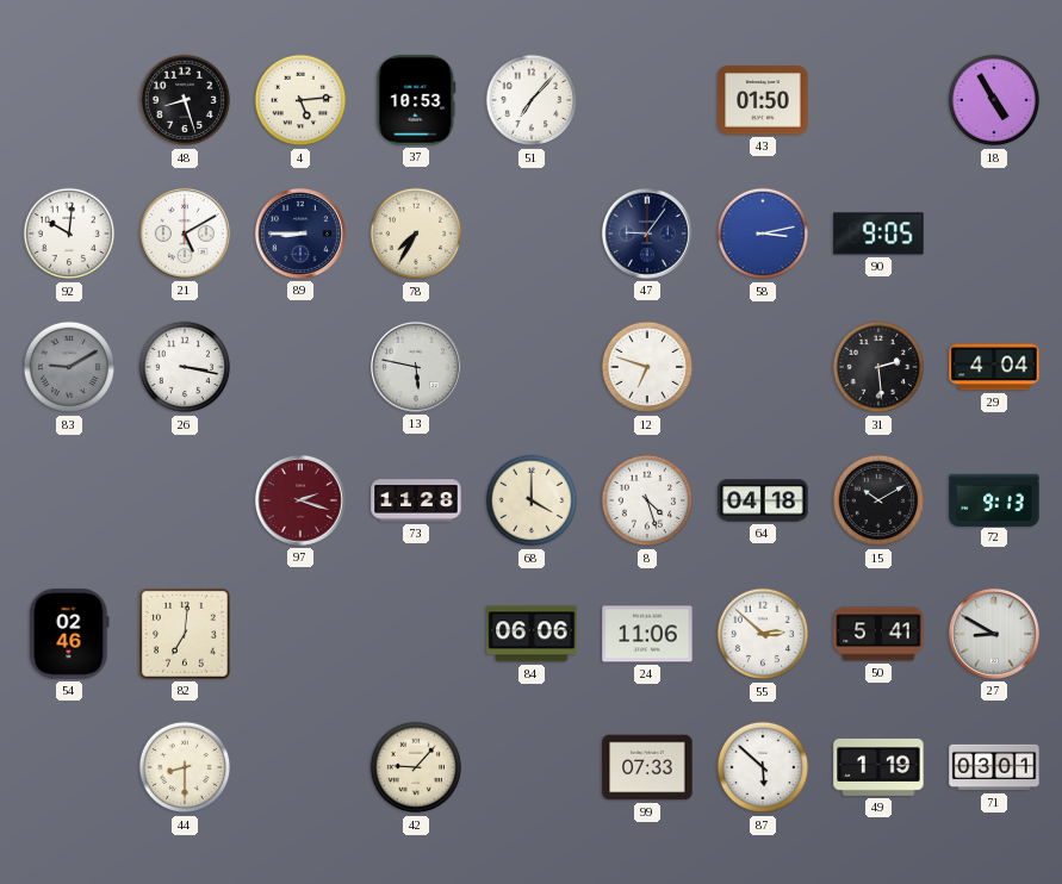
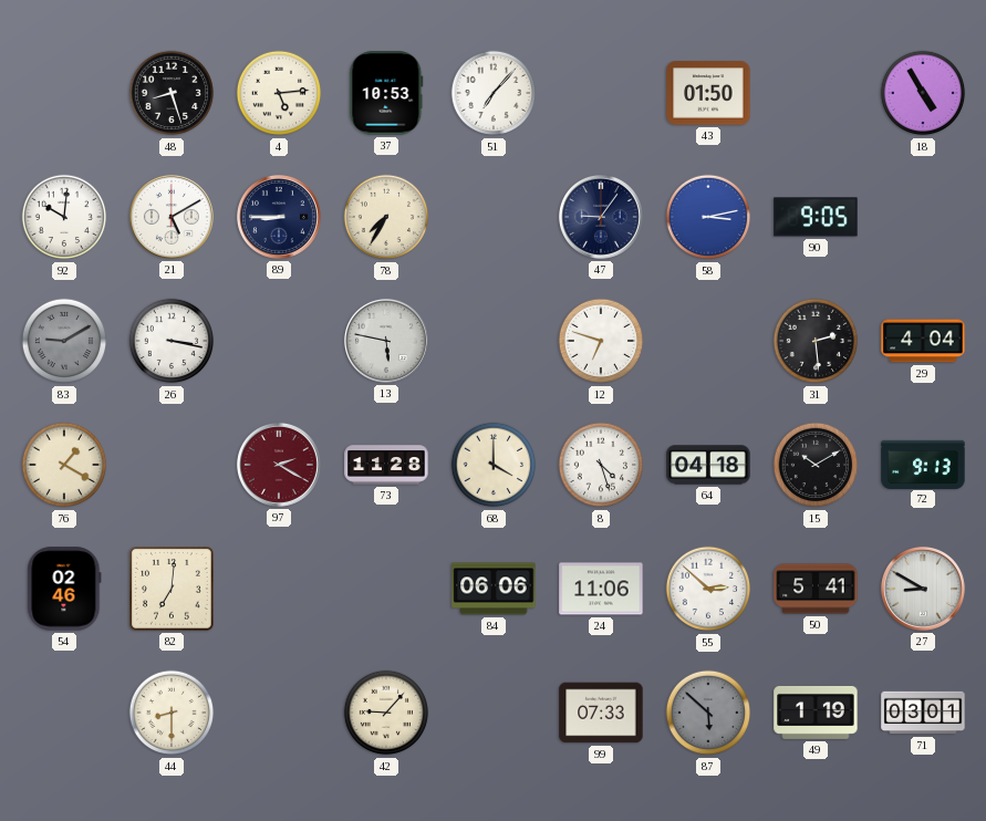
76: none -> 1:20 (64, 465)
97: 2:18 -> 2:20 (279, 465)
87 dial: white -> grey (708, 713)
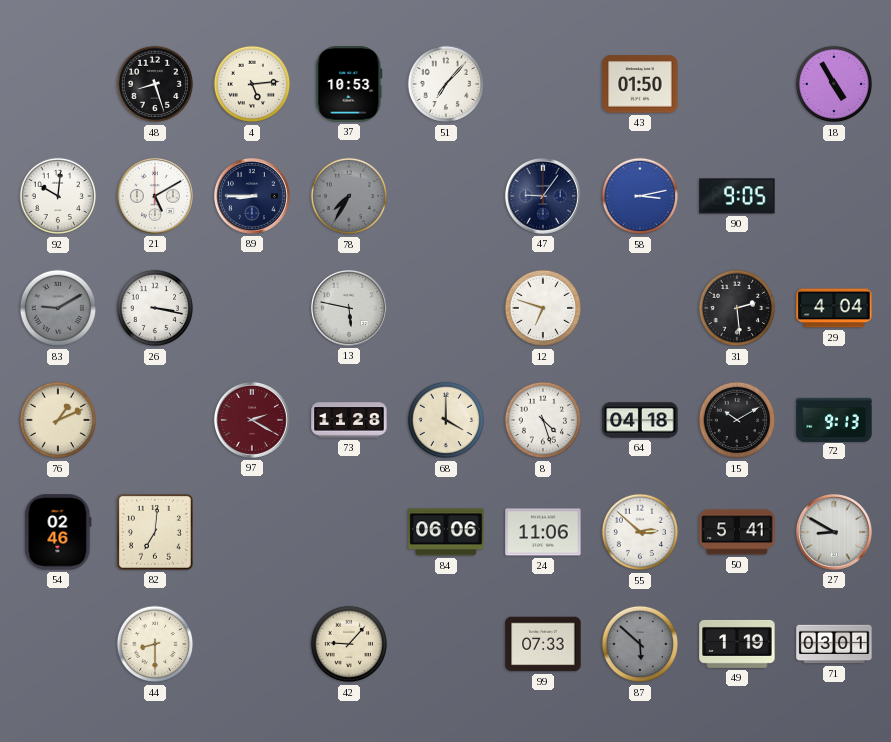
78 dial: cream -> grey (349, 196)
76: 1:20 -> 1:11 (58, 420)
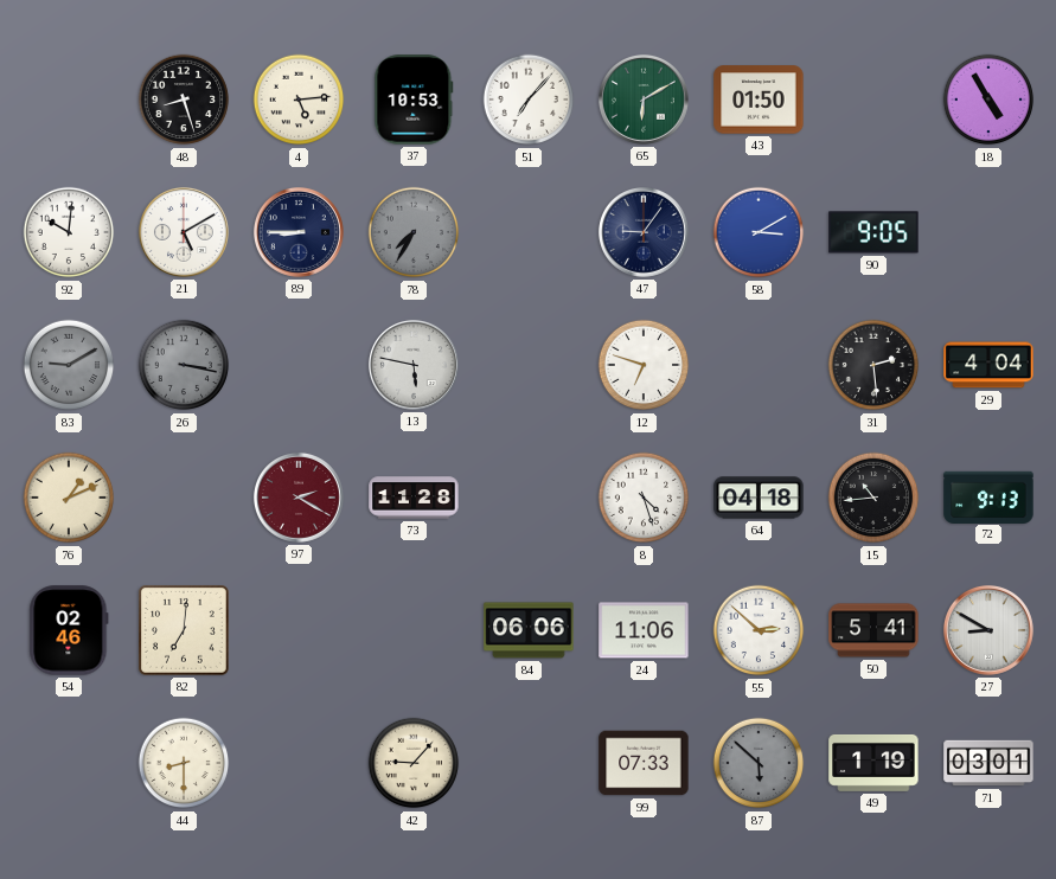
65: none -> 6:10 (644, 100)
58: 3:13 -> 3:10 (759, 232)
26 dial: white -> grey (184, 365)
68: 4:00 -> none (446, 420)
15: 10:10 -> 10:44 (873, 498)
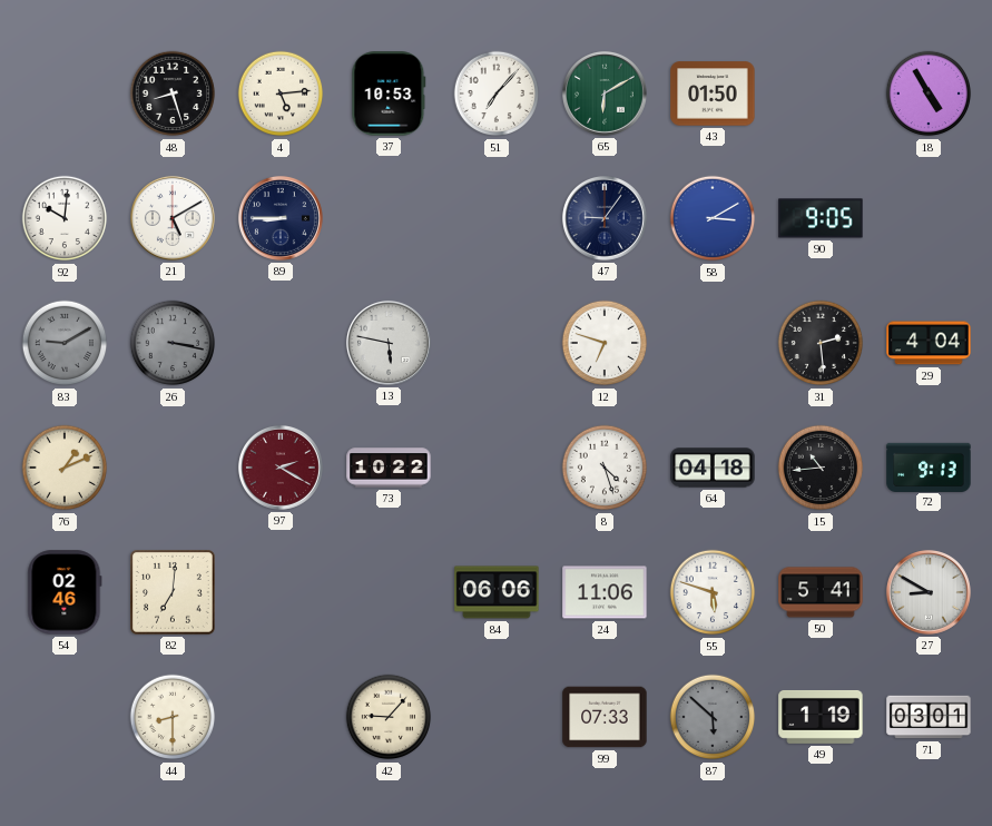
78: 7:35 -> none (414, 232)
73: 11:28 -> 10:22 (389, 468)
55: 2:52 -> 5:48 (713, 592)
